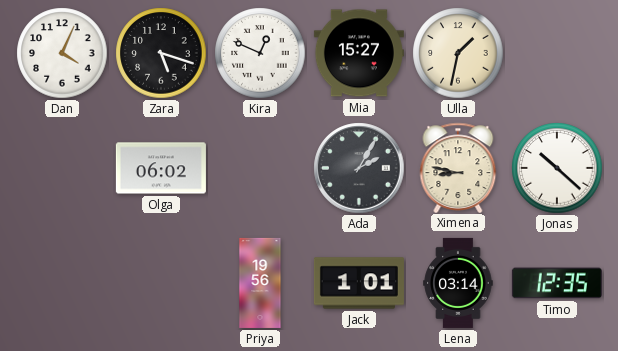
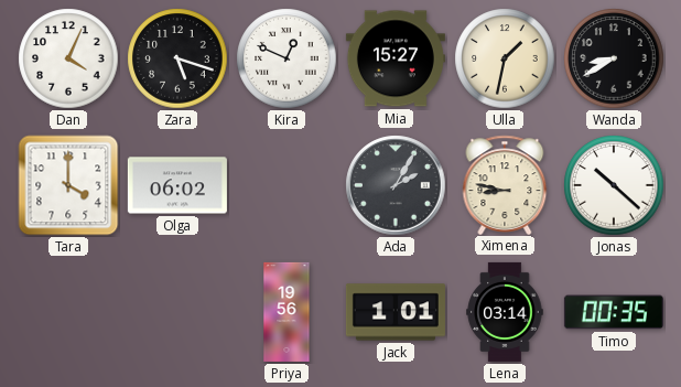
Wanda: none -> 8:40 (614, 58)
Tara: none -> 4:00 (68, 185)
Timo: 12:35 -> 00:35 (614, 312)
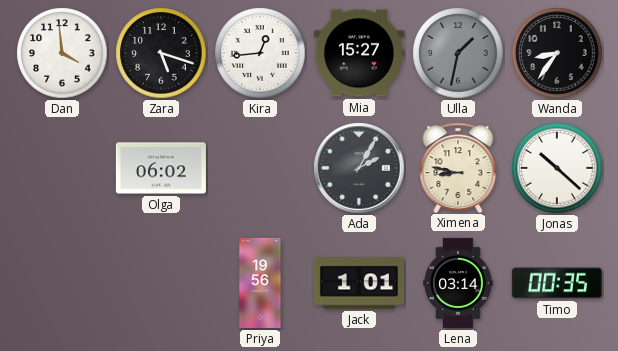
Dan: 4:04 -> 3:59 (62, 53)
Kira: 12:49 -> 12:44 (260, 53)
Ulla dial: cream -> grey (458, 53)
Wanda: 8:40 -> 8:36 (557, 53)
Tara: 4:00 -> none (68, 185)
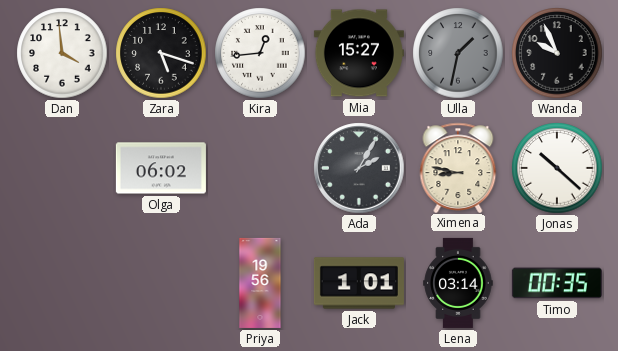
Wanda: 8:36 -> 9:56 (557, 53)
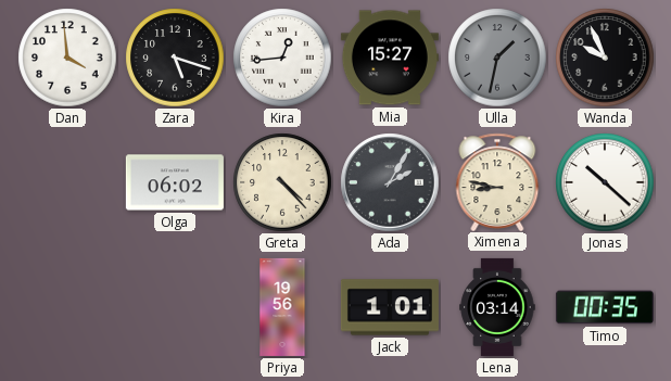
Greta: none -> 4:23 (282, 182)
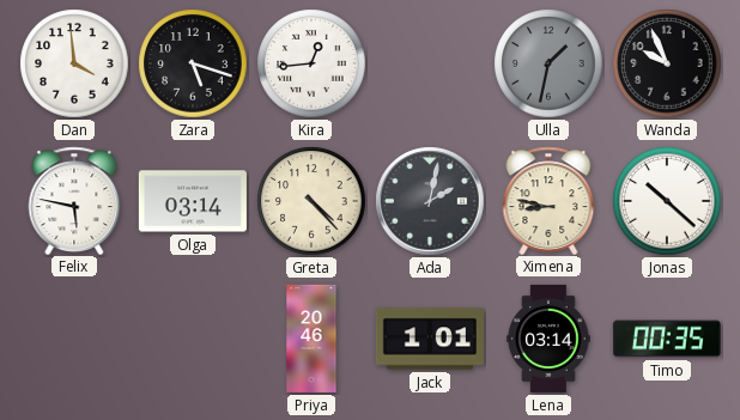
Mia: 15:27 -> none (390, 58)
Felix: none -> 5:47 (74, 200)
Olga: 06:02 -> 03:14 (193, 201)
Ada: 2:05 -> 2:02 (430, 201)
Priya: 19:56 -> 20:46 (311, 339)
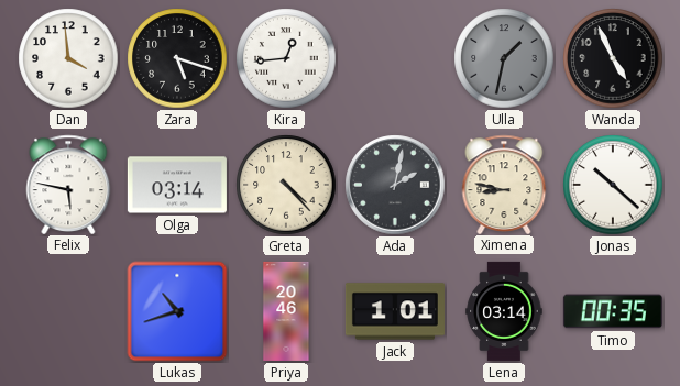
Wanda: 9:56 -> 4:56 (613, 58)
Lukas: none -> 10:42 (177, 311)
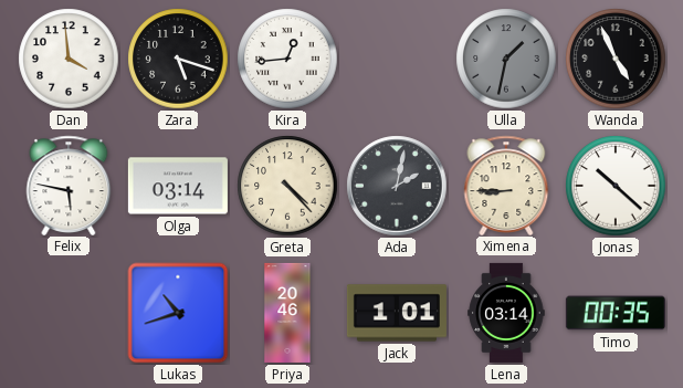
Ximena: 8:47 -> 8:45 (506, 185)
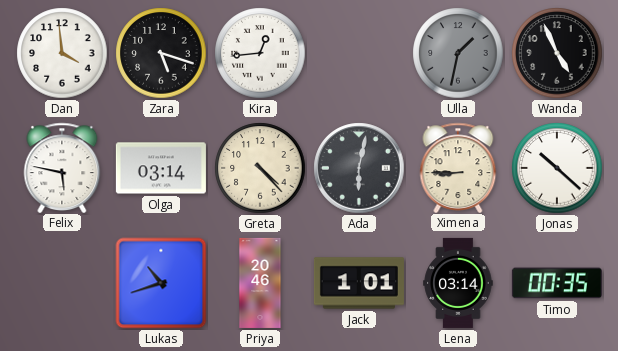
Ada: 2:02 -> 6:02 (359, 168)
